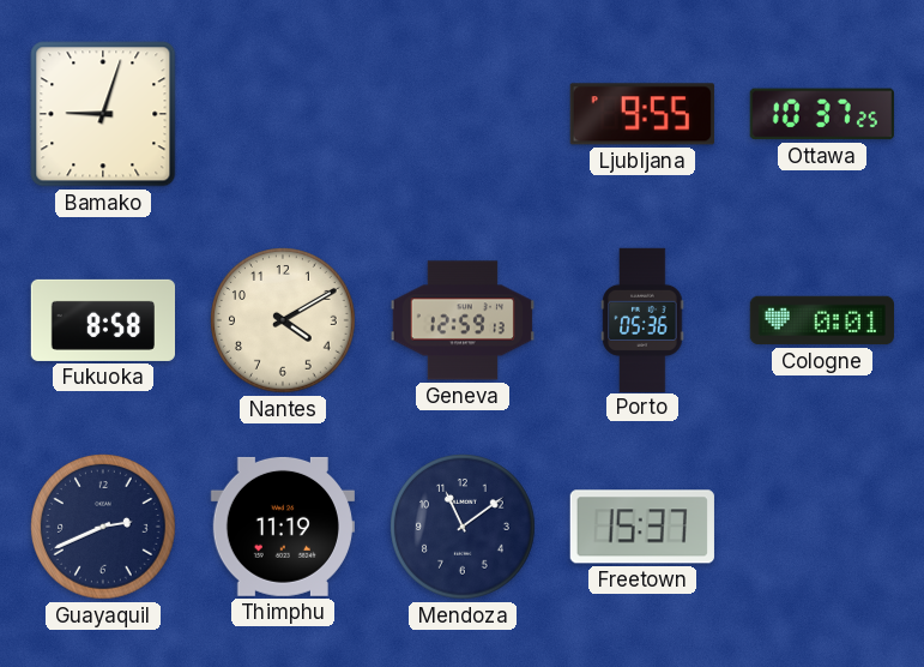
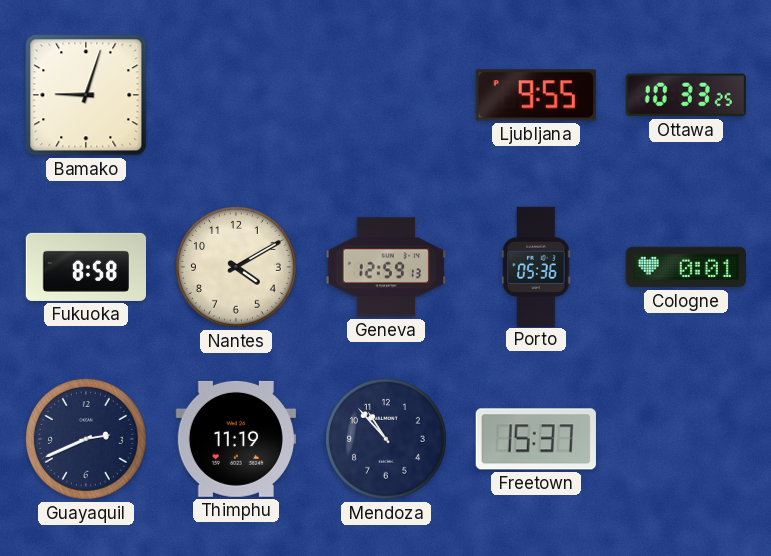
Ottawa: 10:37 -> 10:33 (686, 95)
Mendoza: 11:09 -> 10:53 (386, 439)
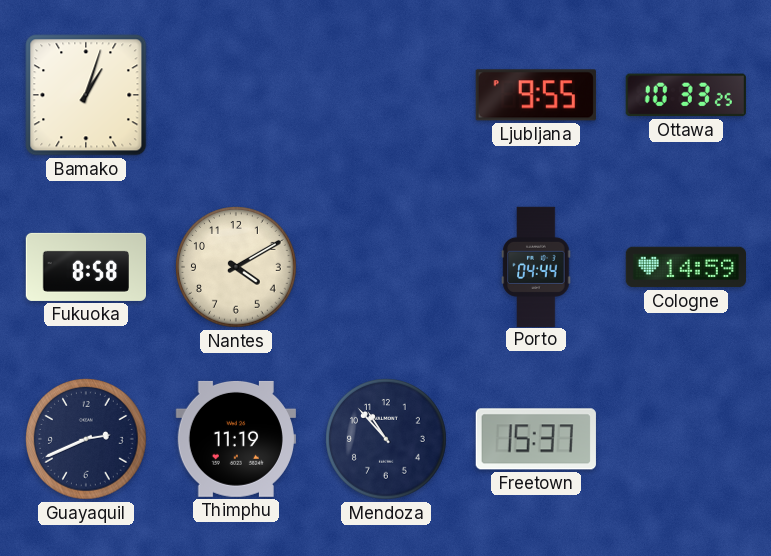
Bamako: 9:03 -> 1:03 (86, 95)
Geneva: 12:59 -> none (386, 267)
Porto: 05:36 -> 04:44 (536, 266)
Cologne: 0:01 -> 14:59 (685, 267)
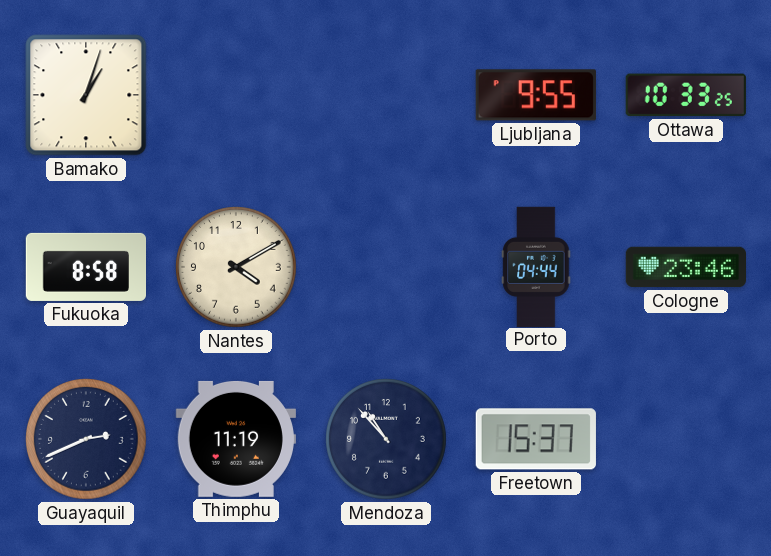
Cologne: 14:59 -> 23:46 (685, 267)
